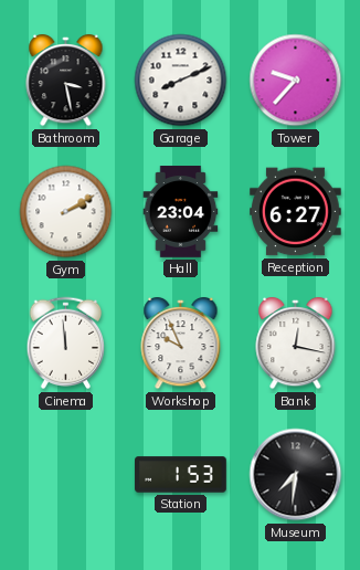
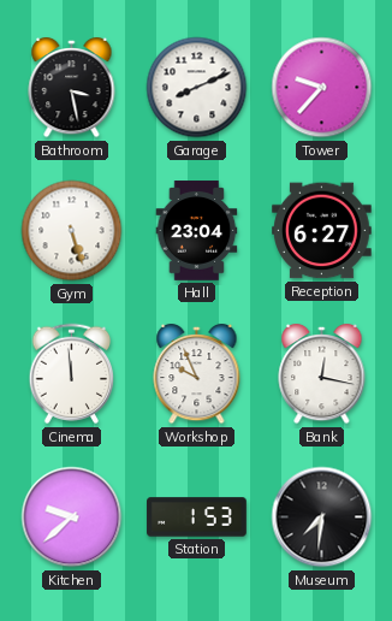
Gym: 2:10 -> 5:27 (72, 231)
Kitchen: none -> 9:38 (72, 517)
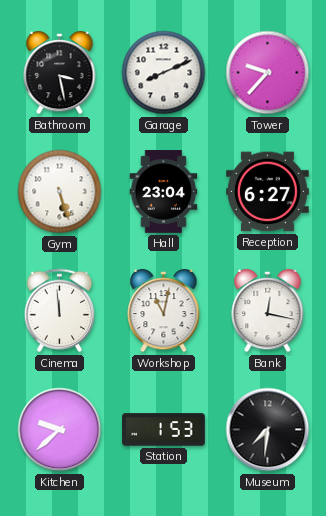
Workshop: 9:56 -> 11:02 (164, 311)
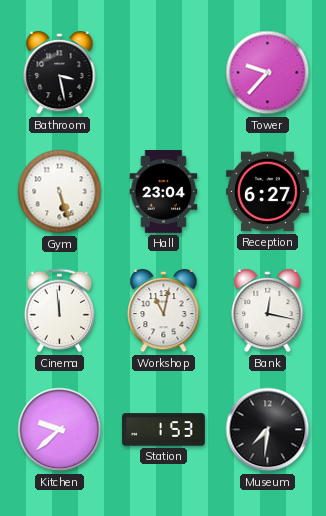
Garage: 8:11 -> none (164, 73)
